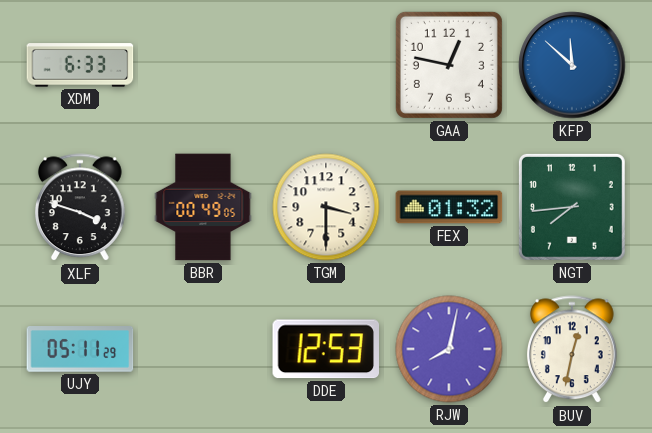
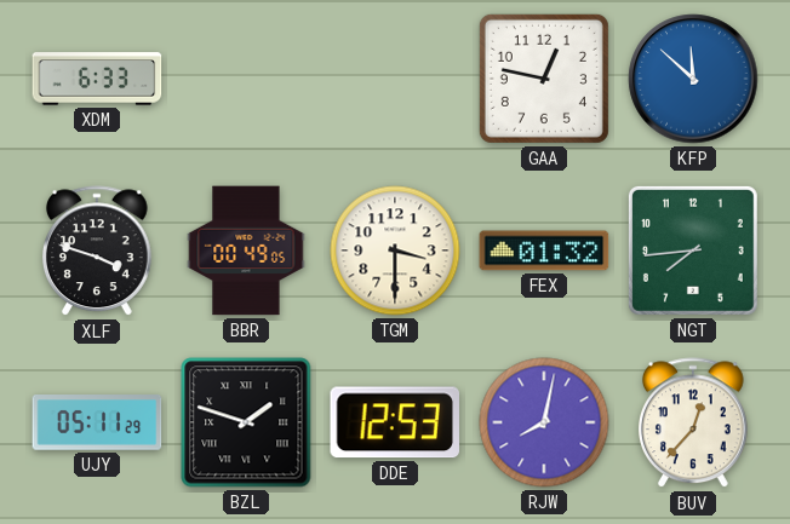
BZL: none -> 1:48 (246, 422)
BUV: 12:32 -> 12:37 (694, 424)
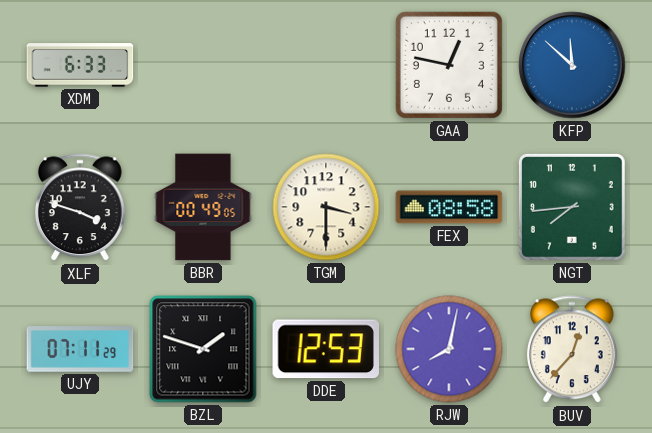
FEX: 01:32 -> 08:58 (449, 207)
UJY: 05:11 -> 07:11 (80, 350)
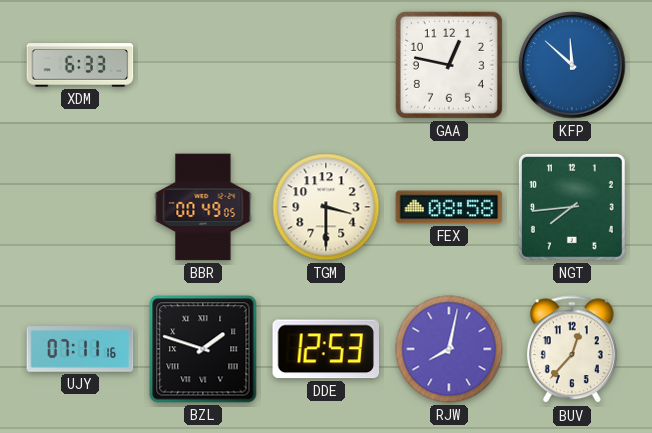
XLF: 3:48 -> none (81, 208)
UJY: 07:11:29 -> 07:11:16 (80, 350)
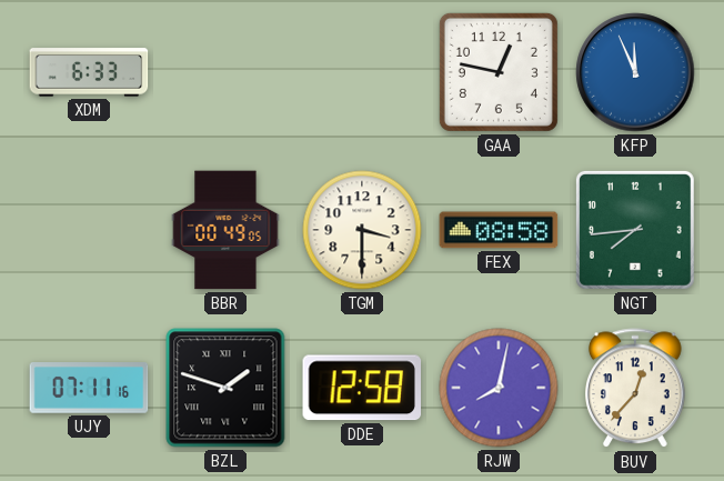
KFP: 11:52 -> 11:56 (635, 72)
DDE: 12:53 -> 12:58 (362, 388)
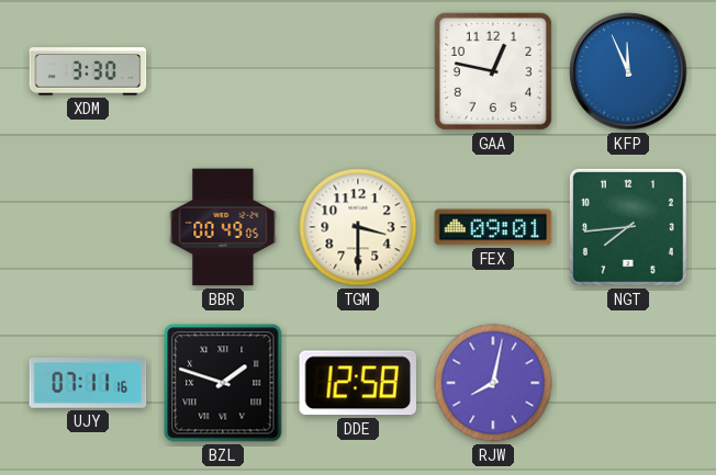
XDM: 6:33 -> 3:30 (88, 71)
FEX: 08:58 -> 09:01 (493, 227)
BUV: 12:37 -> none (636, 389)
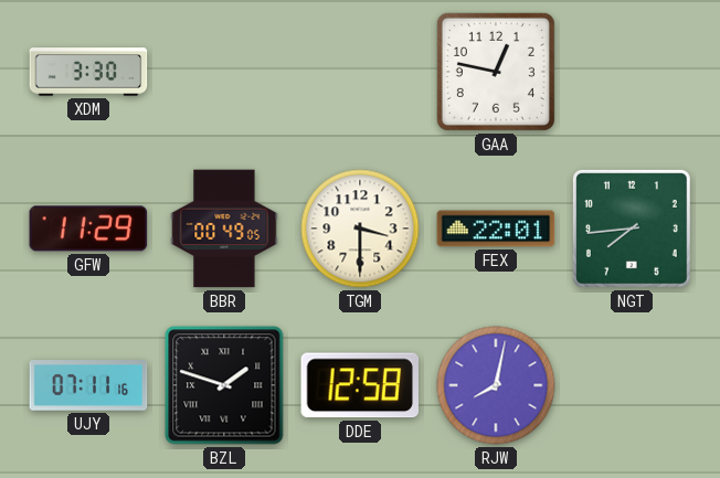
KFP: 11:56 -> none (628, 71)
GFW: none -> 11:29 (88, 229)
FEX: 09:01 -> 22:01 (496, 229)
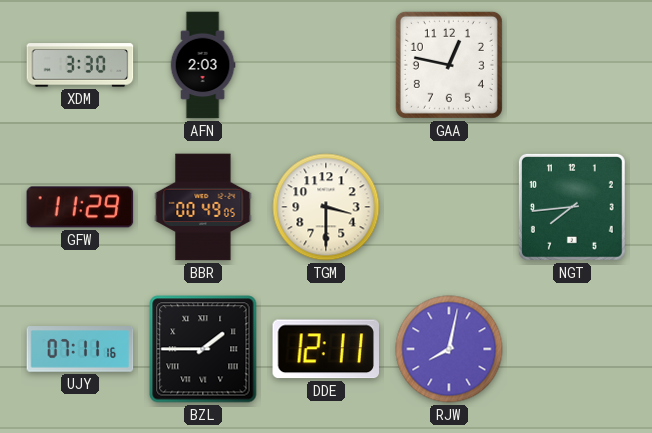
AFN: none -> 2:03 (203, 65)
FEX: 22:01 -> none (496, 229)
BZL: 1:48 -> 1:45 (203, 349)
DDE: 12:58 -> 12:11 (326, 349)
